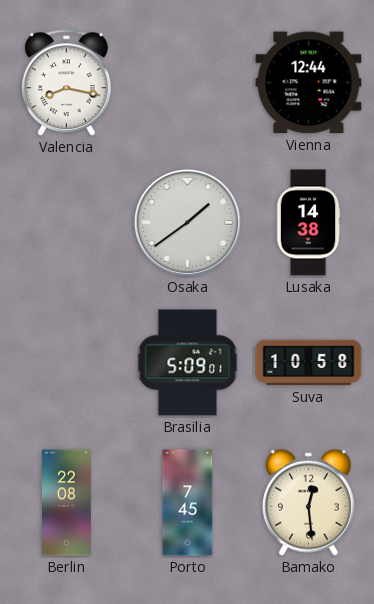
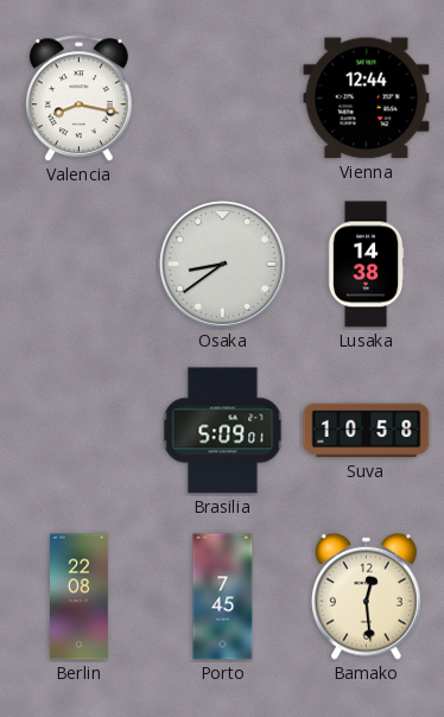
Osaka: 1:39 -> 8:39 (222, 264)
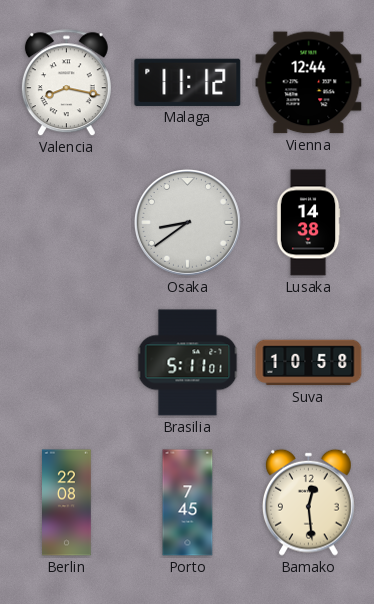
Malaga: none -> 11:12 (188, 82)
Brasilia: 5:09 -> 5:11 (188, 363)
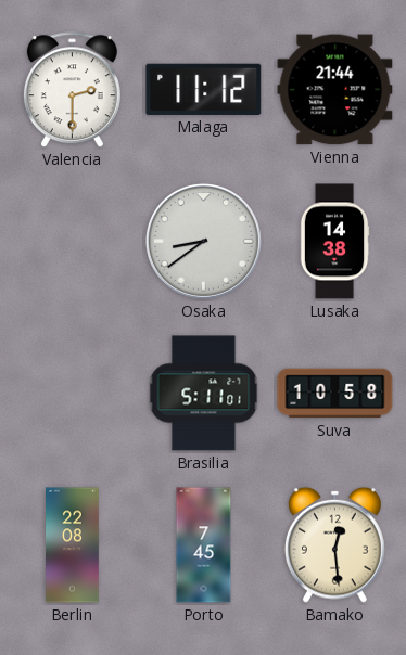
Valencia: 8:17 -> 2:30 (72, 90)
Vienna: 12:44 -> 21:44 (335, 90)
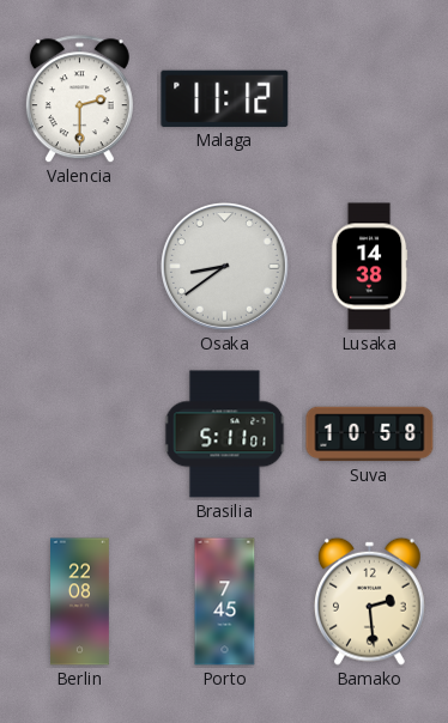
Vienna: 21:44 -> none (335, 90)
Bamako: 12:29 -> 2:29 (370, 601)
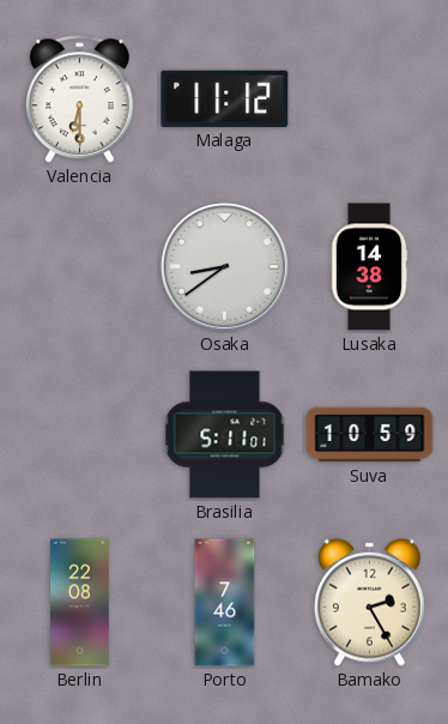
Valencia: 2:30 -> 6:30 (79, 99)
Suva: 10:58 -> 10:59 (370, 435)
Porto: 7:45 -> 7:46 (225, 603)
Bamako: 2:29 -> 2:25 (370, 602)
